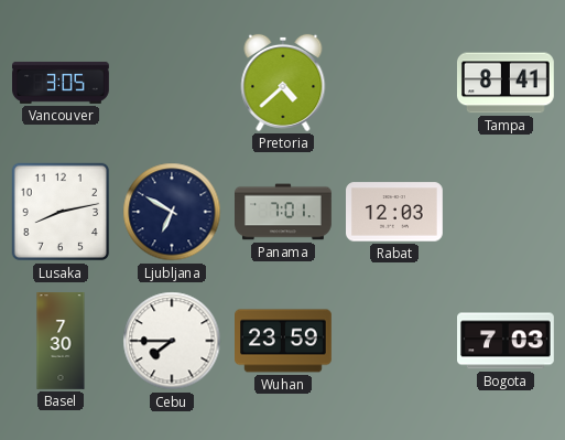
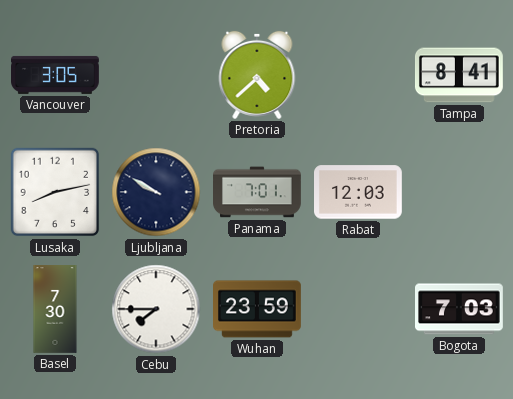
Ljubljana: 6:50 -> 9:50 (156, 192)
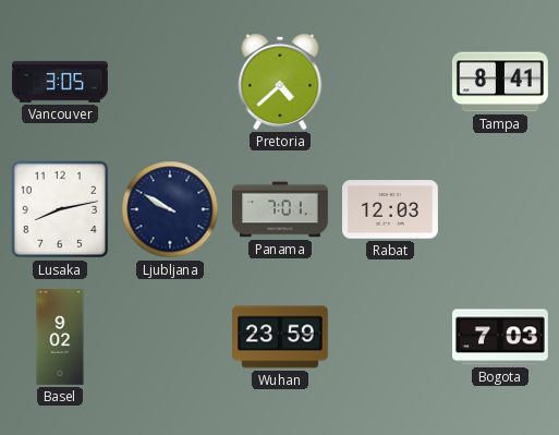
Basel: 7:30 -> 9:02 (60, 338)
Cebu: 7:45 -> none (156, 309)
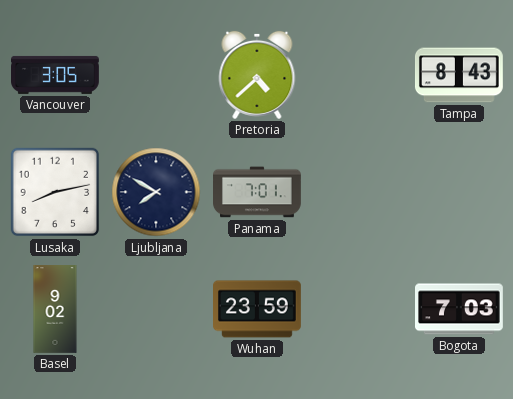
Tampa: 8:41 -> 8:43 (459, 75)
Ljubljana: 9:50 -> 7:50 (156, 192)
Rabat: 12:03 -> none (391, 209)
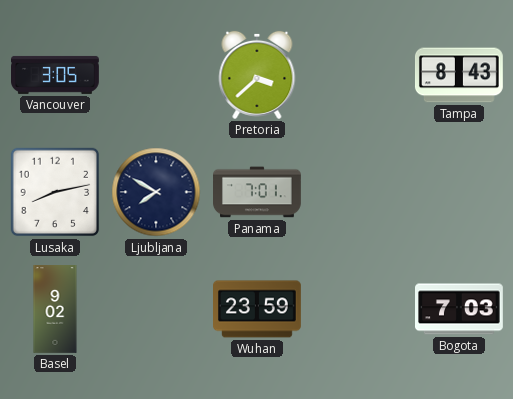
Pretoria: 4:38 -> 3:38 (257, 75)
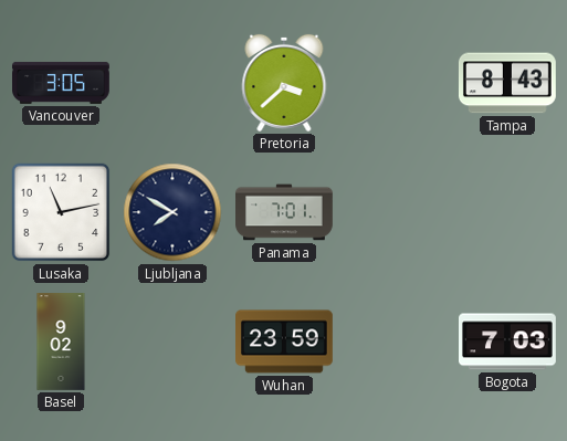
Lusaka: 8:13 -> 11:13 (61, 212)
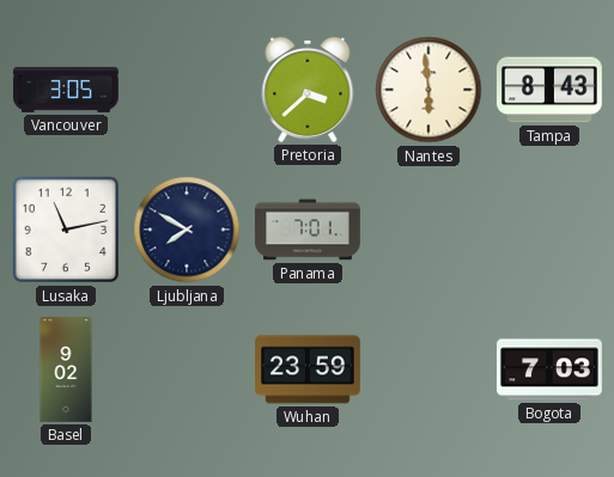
Nantes: none -> 5:59 (428, 90)
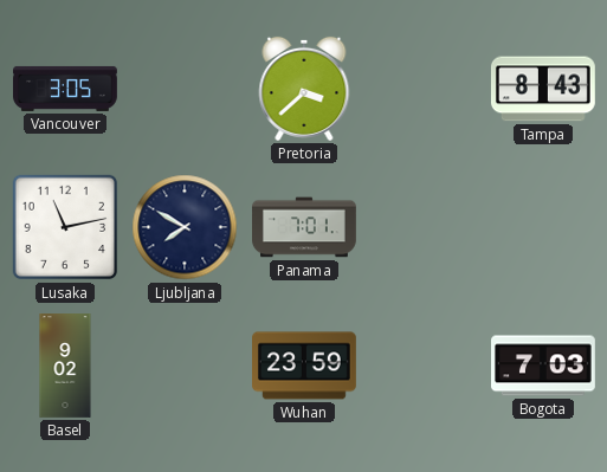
Nantes: 5:59 -> none (428, 90)
